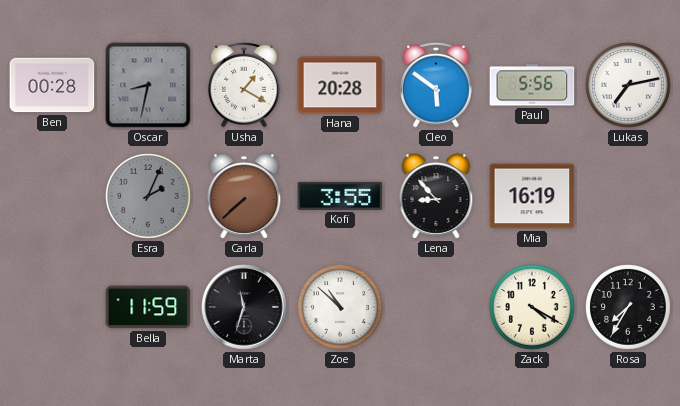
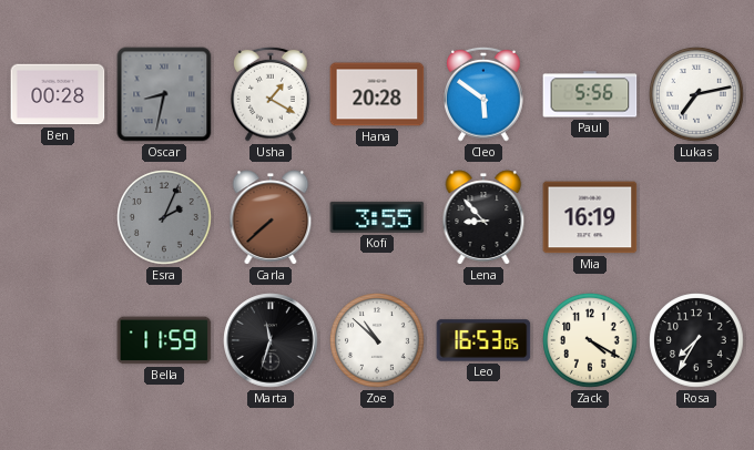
Leo: none -> 16:53 (483, 340)
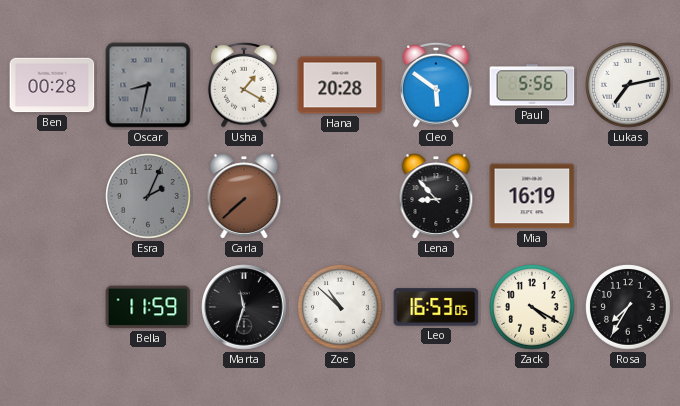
Kofi: 3:55 -> none (377, 217)
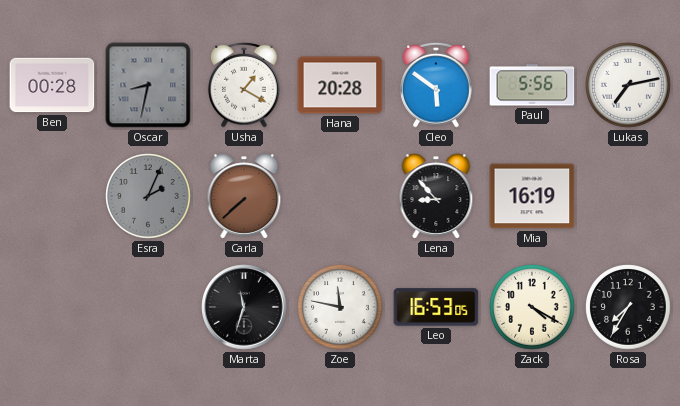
Bella: 11:59 -> none (148, 307)
Zoe: 10:52 -> 11:47 (340, 307)
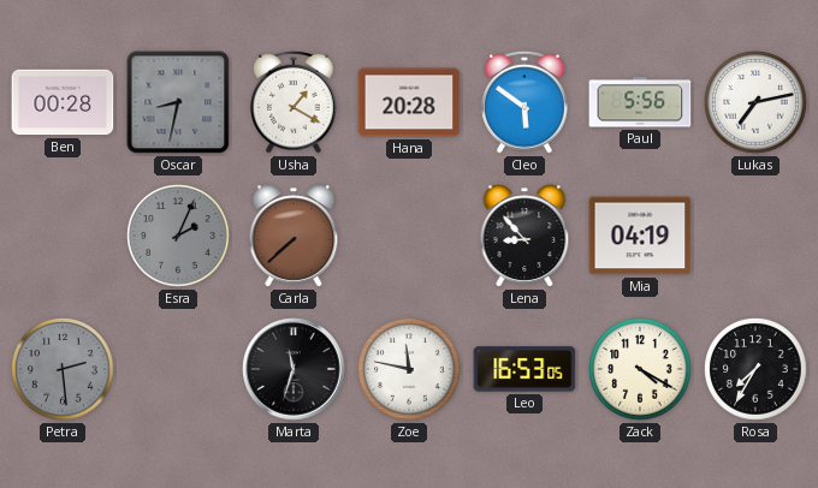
Mia: 16:19 -> 04:19 (640, 236)
Petra: none -> 2:29 (63, 369)
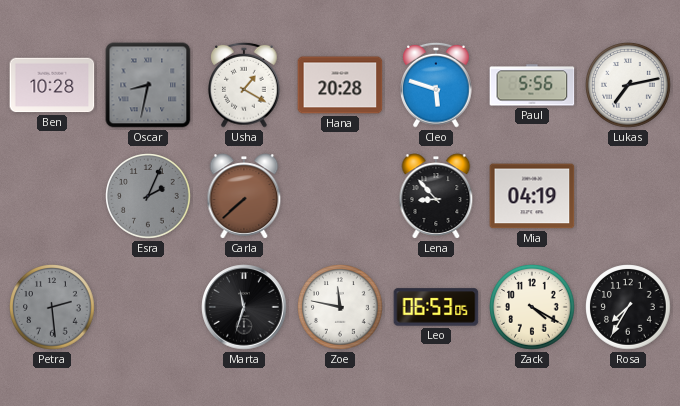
Ben: 00:28 -> 10:28 (52, 85)
Cleo: 5:51 -> 5:48 (437, 85)
Leo: 16:53 -> 06:53 (436, 307)
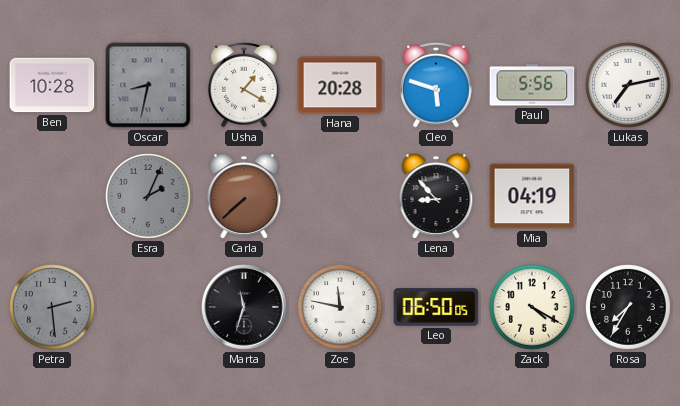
Leo: 06:53 -> 06:50 (436, 307)
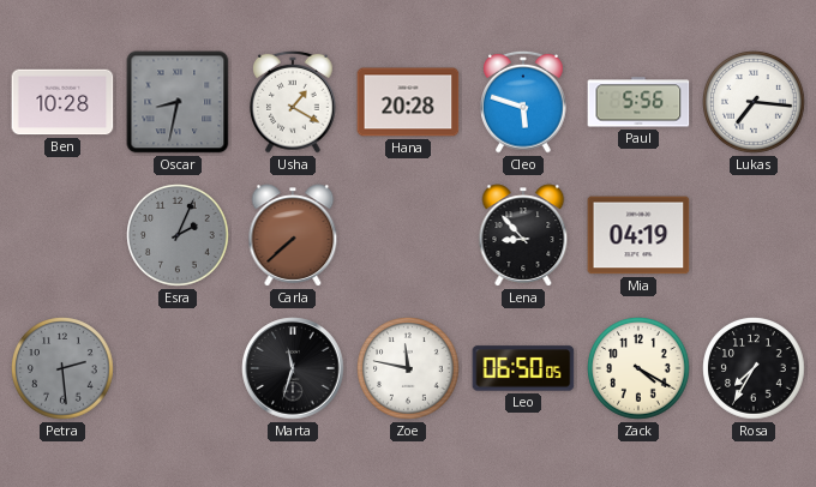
Lukas: 7:13 -> 7:16 (754, 102)
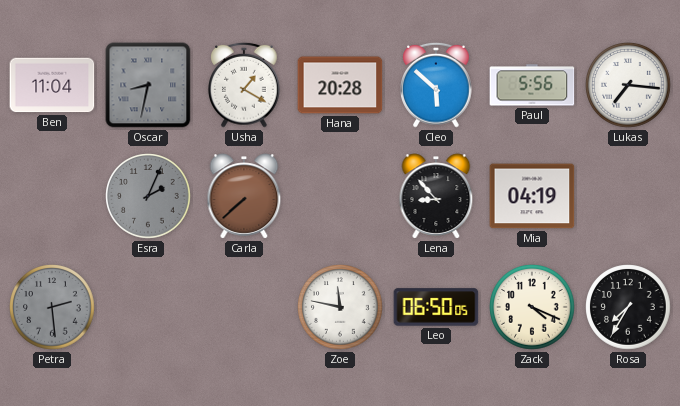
Ben: 10:28 -> 11:04 (52, 85)
Cleo: 5:48 -> 5:52 (437, 85)
Marta: 11:33 -> none (293, 368)
Zack: 4:20 -> 4:19 (532, 307)
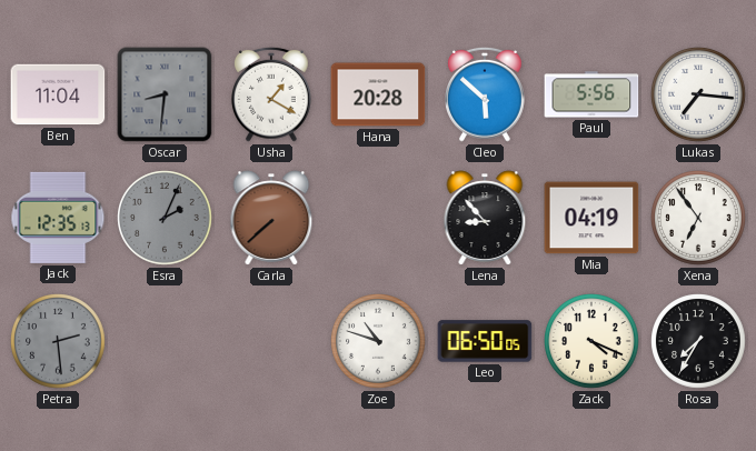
Oscar: 8:32 -> 8:31 (165, 94)
Jack: none -> 12:35 (58, 218)
Xena: none -> 6:54 (698, 218)
Zoe: 11:47 -> 10:48 (378, 341)
